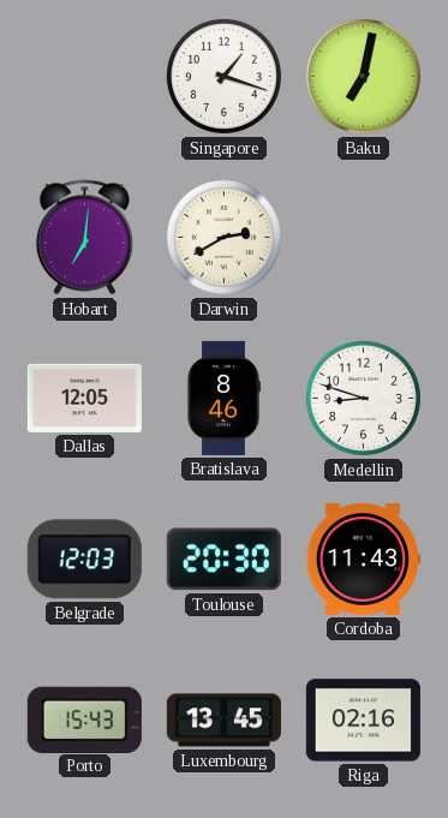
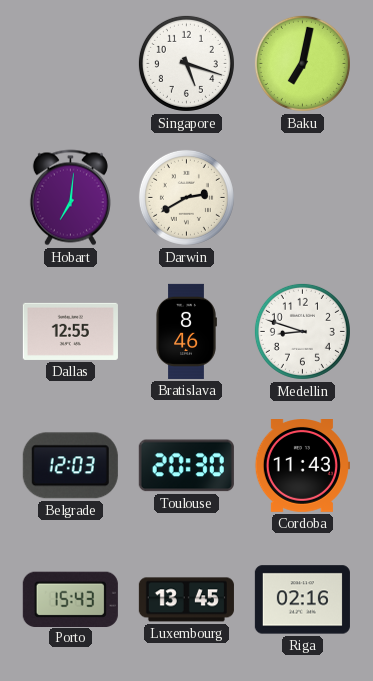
Singapore: 1:18 -> 5:18 (186, 63)
Dallas: 12:05 -> 12:55 (70, 331)
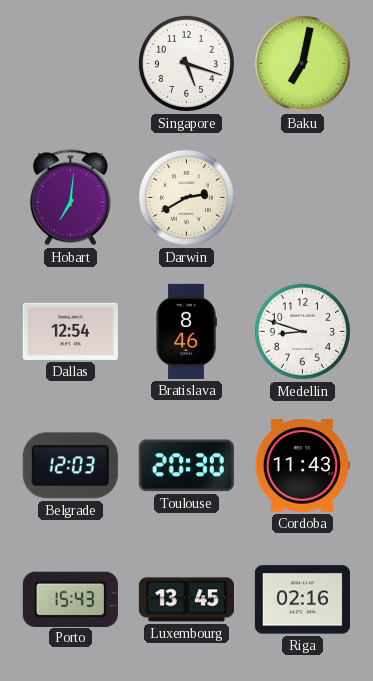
Dallas: 12:55 -> 12:54 (70, 331)
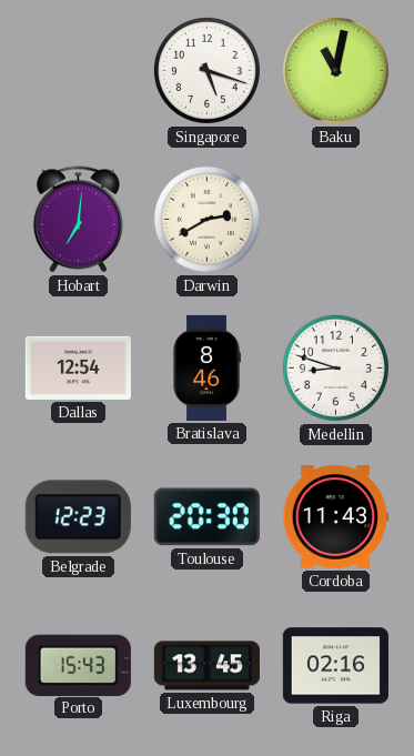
Baku: 7:02 -> 11:02 (335, 70)
Belgrade: 12:03 -> 12:23 (78, 517)
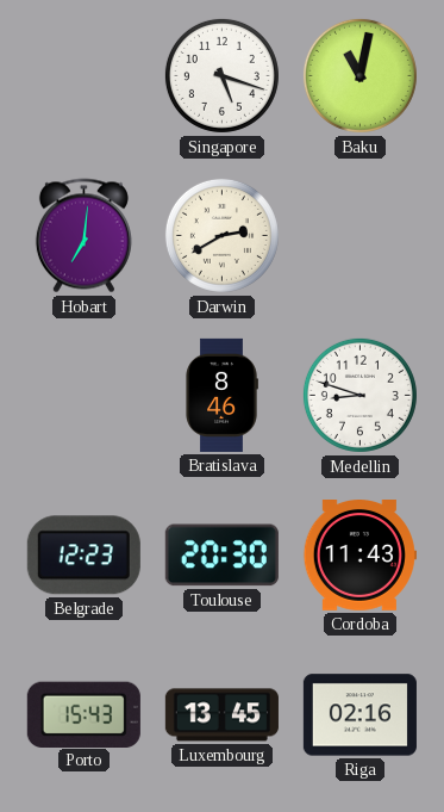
Dallas: 12:54 -> none (78, 367)
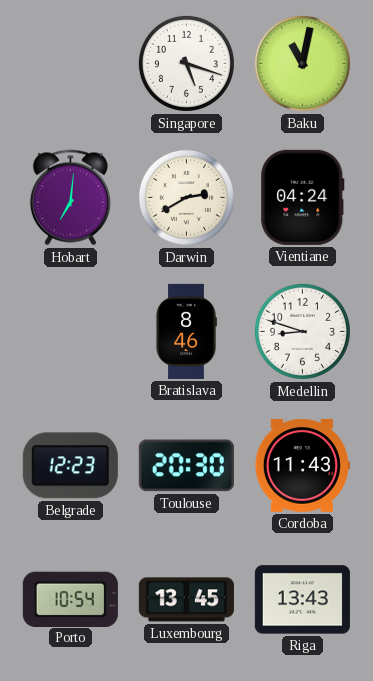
Vientiane: none -> 04:24 (303, 197)
Porto: 15:43 -> 10:54 (70, 599)
Riga: 02:16 -> 13:43 (302, 600)
